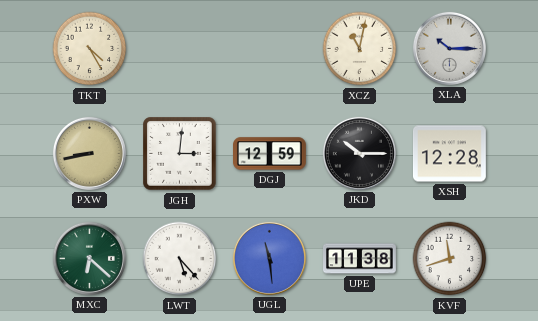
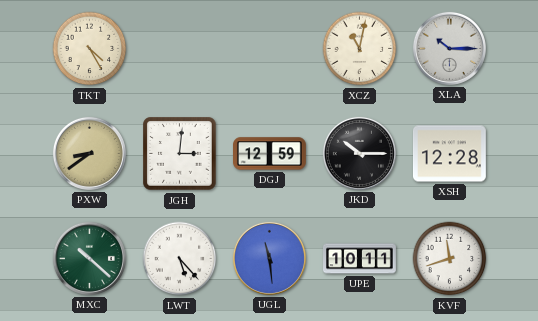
PXW: 8:43 -> 8:39 (89, 153)
MXC: 6:22 -> 10:22 (89, 258)
UPE: 11:38 -> 10:11 (360, 259)
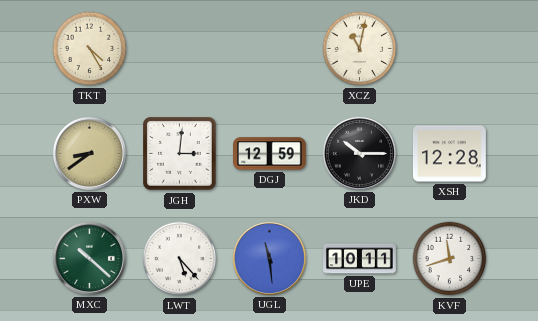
XLA: 10:15 -> none (449, 48)
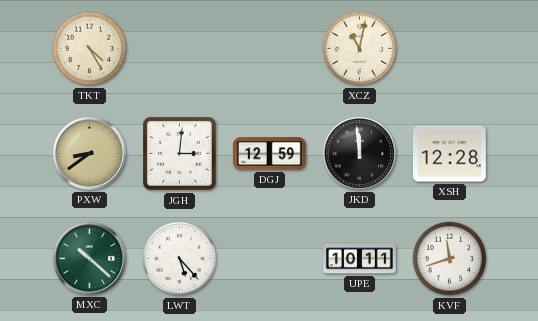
JKD: 10:15 -> 11:59 (359, 153)
UGL: 11:29 -> none (269, 258)
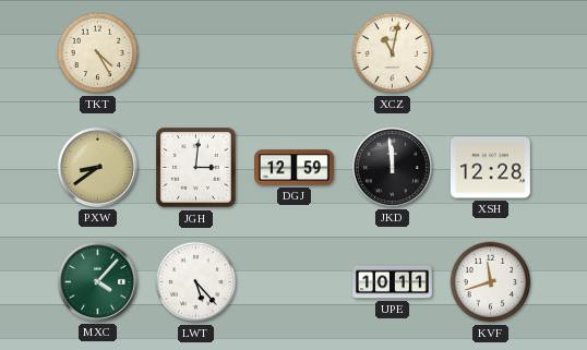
MXC: 10:22 -> 4:07 (97, 281)
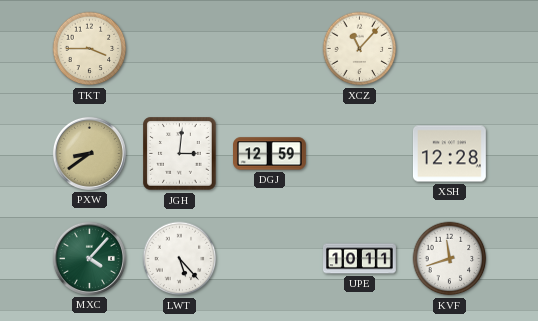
TKT: 4:25 -> 3:45 (90, 49)
XCZ: 11:02 -> 11:07 (360, 49)
JKD: 11:59 -> none (392, 167)
